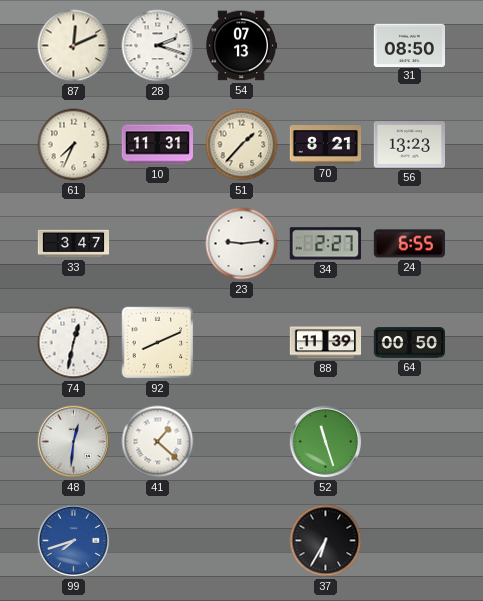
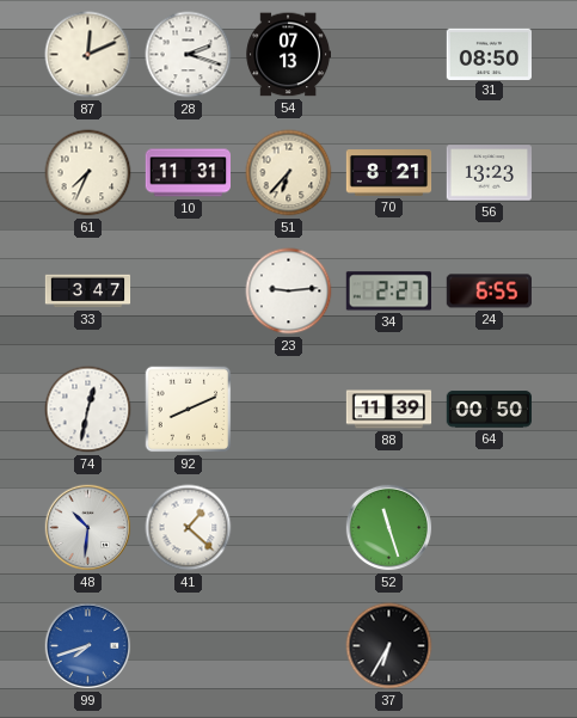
51: 1:37 -> 6:37 (289, 173)
48: 12:31 -> 10:31 (88, 528)
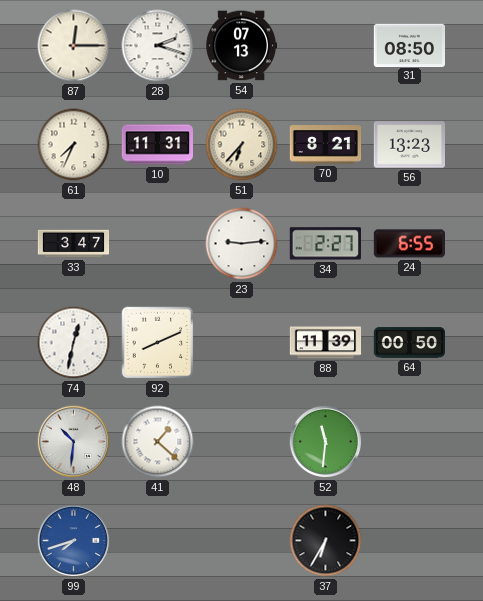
87: 12:11 -> 12:15 (74, 46)
52: 11:27 -> 11:31 (326, 442)
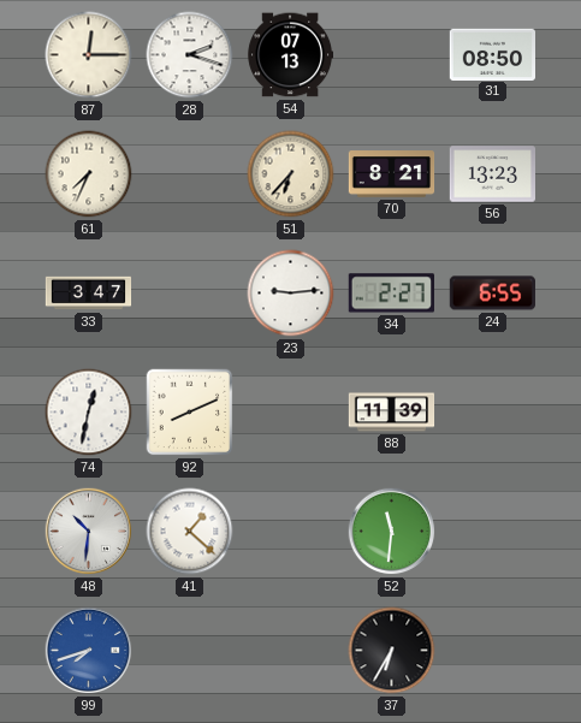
10: 11:31 -> none (158, 145)
64: 00:50 -> none (410, 343)
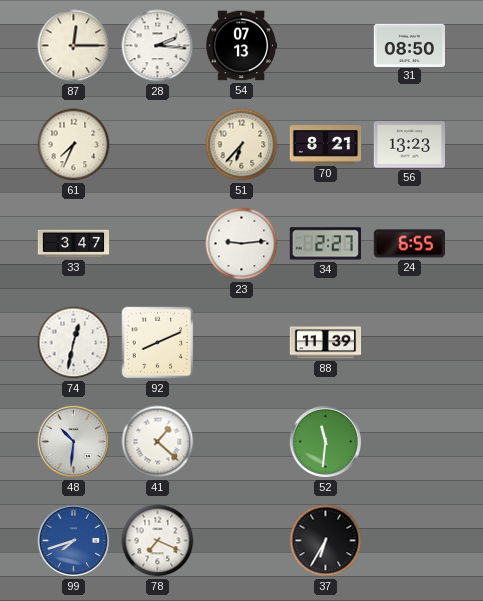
28: 2:18 -> 2:16 (158, 46)
78: none -> 7:19 (158, 541)
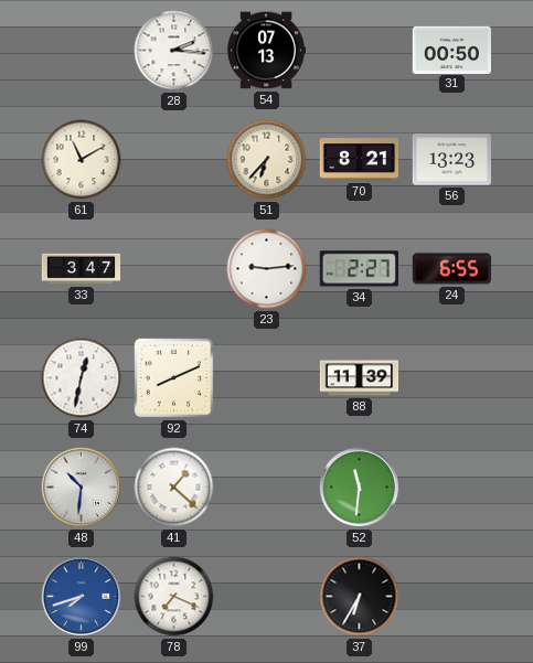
87: 12:15 -> none (74, 46)
31: 08:50 -> 00:50 (451, 50)
61: 7:34 -> 11:10 (82, 160)
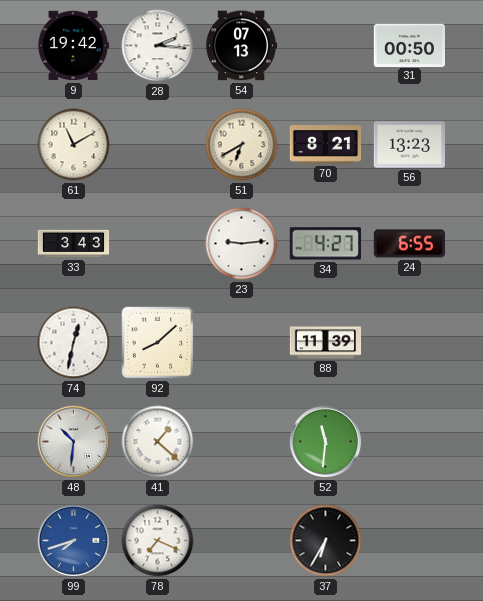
9: none -> 19:42 (72, 46)
51: 6:37 -> 6:40 (242, 145)
33: 3:47 -> 3:43 (74, 244)
34: 2:27 -> 4:27 (325, 244)
92: 8:11 -> 8:08 (158, 343)
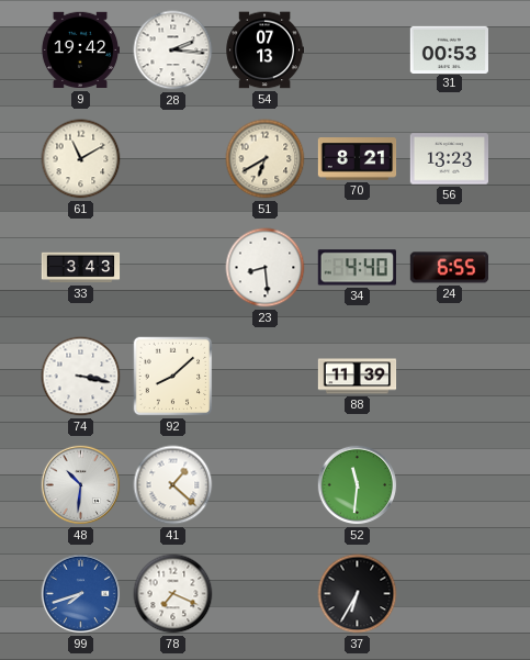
31: 00:50 -> 00:53 (449, 49)
23: 9:14 -> 8:29 (266, 268)
34: 4:27 -> 4:40 (357, 268)
74: 12:32 -> 3:17 (81, 377)
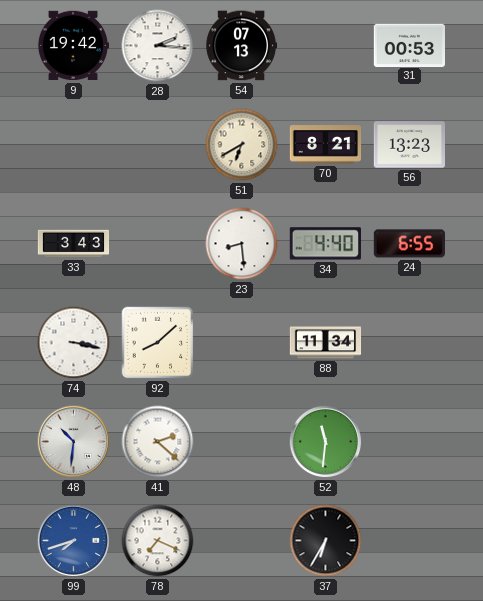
61: 11:10 -> none (81, 159)
88: 11:39 -> 11:34 (326, 343)
41: 1:22 -> 2:22 (158, 442)
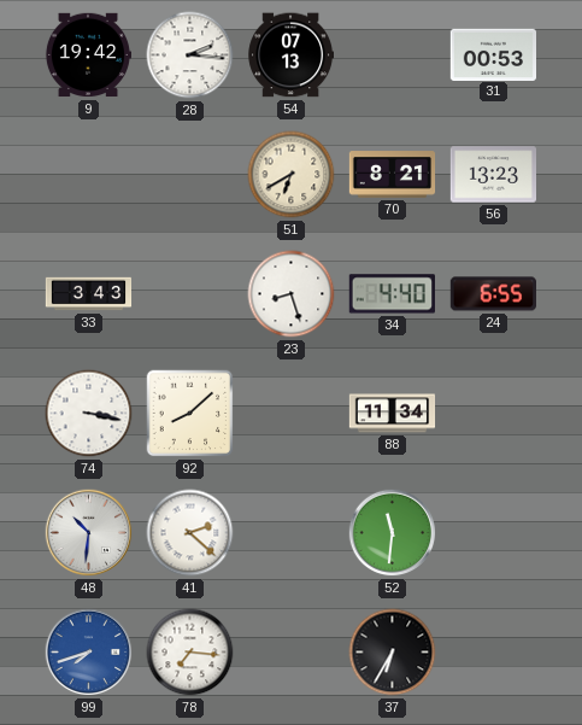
23: 8:29 -> 8:27 (292, 294)
78: 7:19 -> 7:16 (190, 653)
